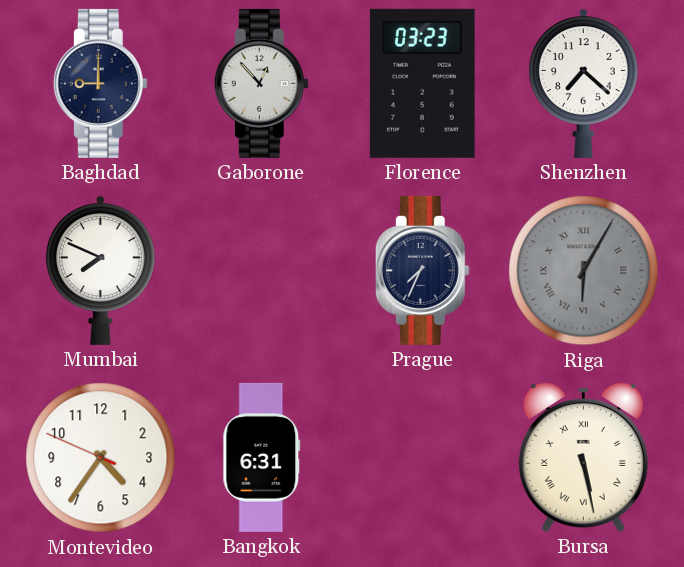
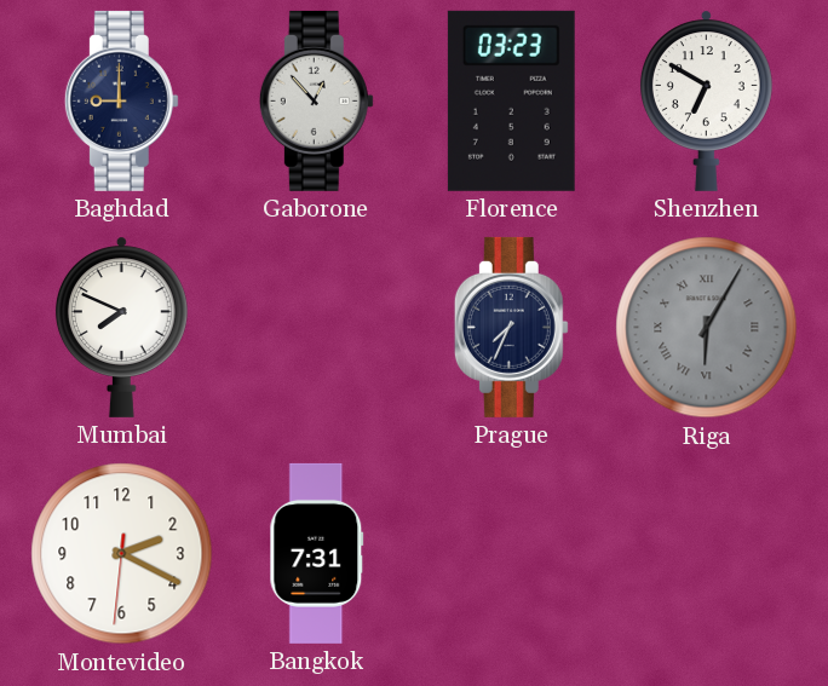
Shenzhen: 7:22 -> 6:50 (706, 100)
Montevideo: 4:35 -> 2:19 (122, 554)
Bangkok: 6:31 -> 7:31 (317, 553)
Bursa: 5:28 -> none (583, 457)
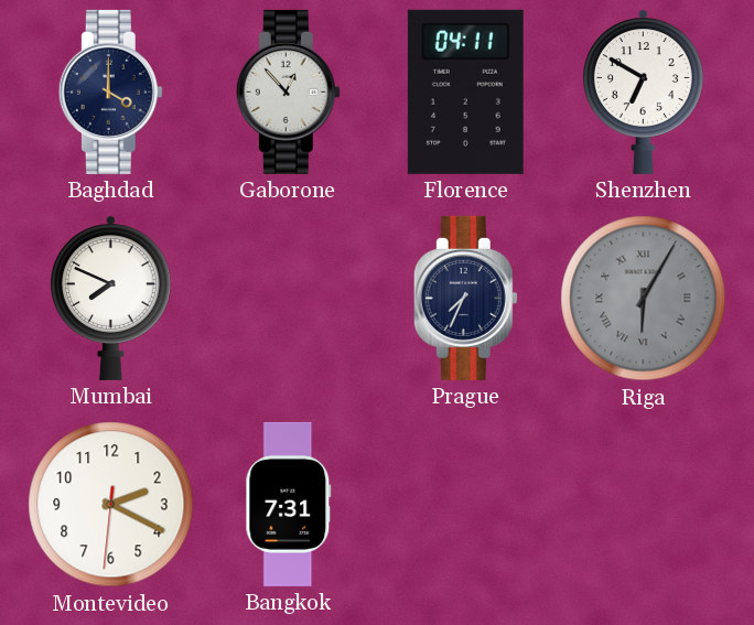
Baghdad: 9:00 -> 4:00 (110, 91)
Florence: 03:23 -> 04:11 (465, 91)
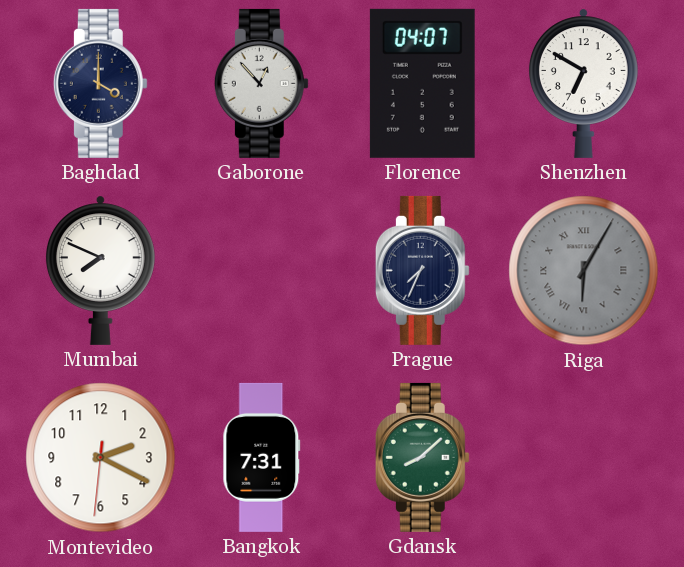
Florence: 04:11 -> 04:07 (422, 83)
Gdansk: none -> 8:08 (422, 457)
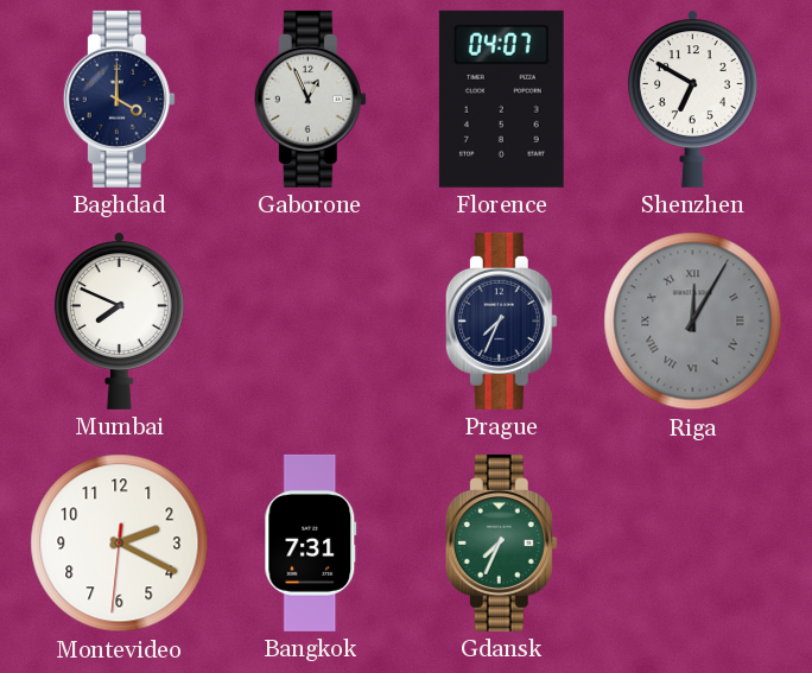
Gaborone: 12:53 -> 12:56 (310, 99)
Riga: 6:05 -> 12:05 (693, 322)
Gdansk: 8:08 -> 7:34 (501, 542)
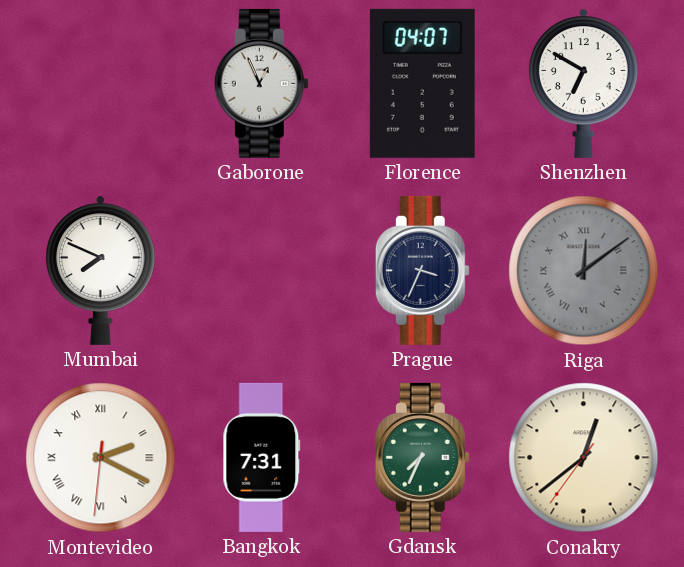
Baghdad: 4:00 -> none (119, 99)
Prague: 7:34 -> 3:34 (422, 270)
Riga: 12:05 -> 12:09 (584, 271)
Montevideo numerals: Arabic -> Roman (101, 458)
Conakry: none -> 12:38 (584, 458)
